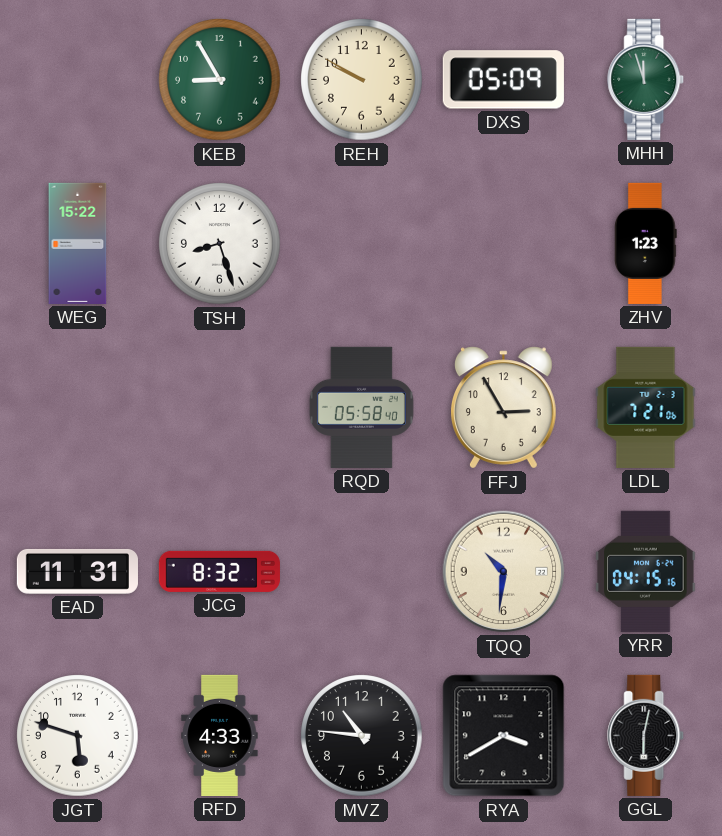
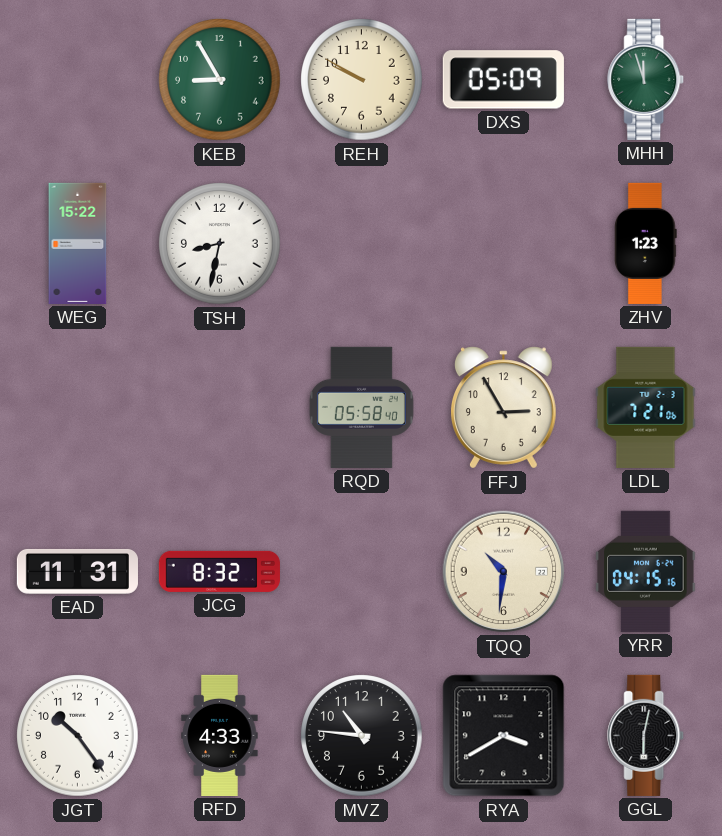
TSH: 8:27 -> 8:32 (220, 244)
JGT: 5:48 -> 10:24 (78, 736)
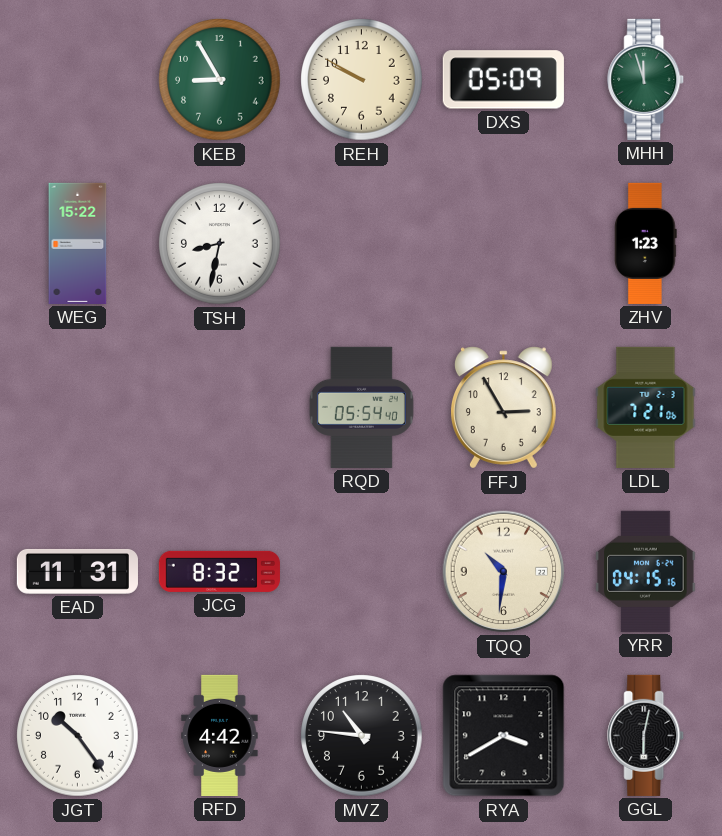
RQD: 05:58 -> 05:54 (361, 407)
RFD: 4:33 -> 4:42 (220, 735)
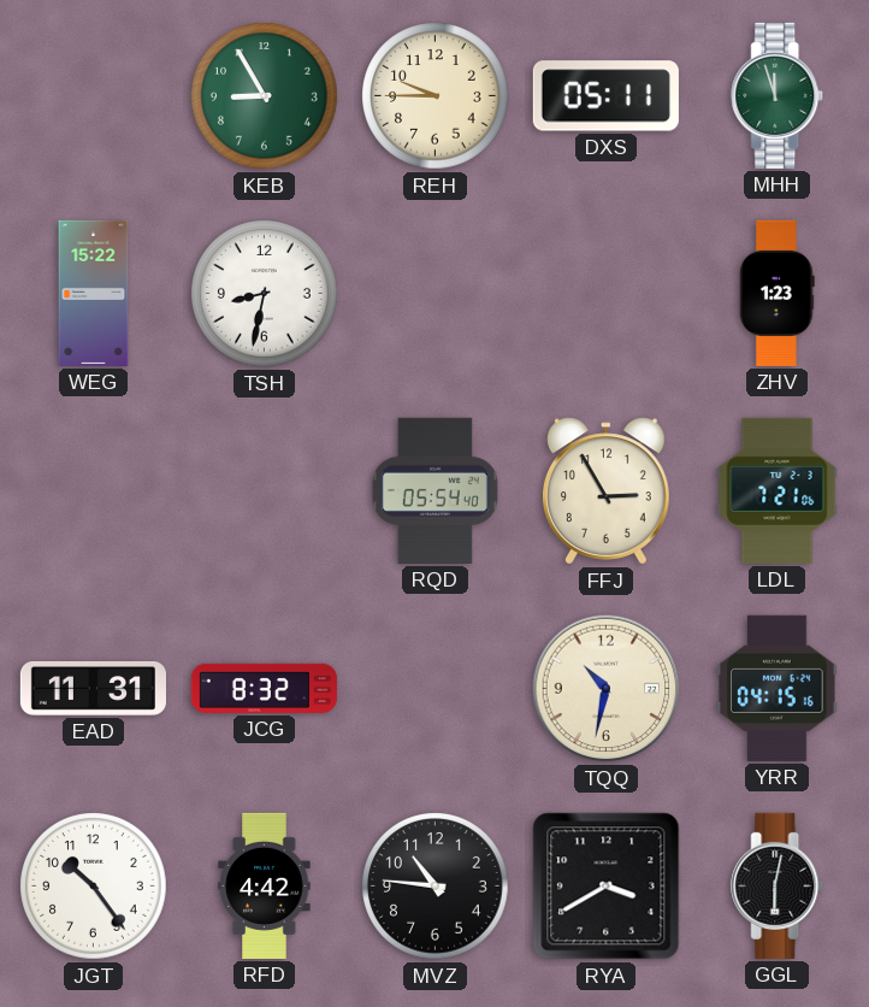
REH: 9:50 -> 9:45 (436, 96)
DXS: 05:09 -> 05:11 (605, 96)
TQQ: 10:31 -> 10:32 (607, 689)
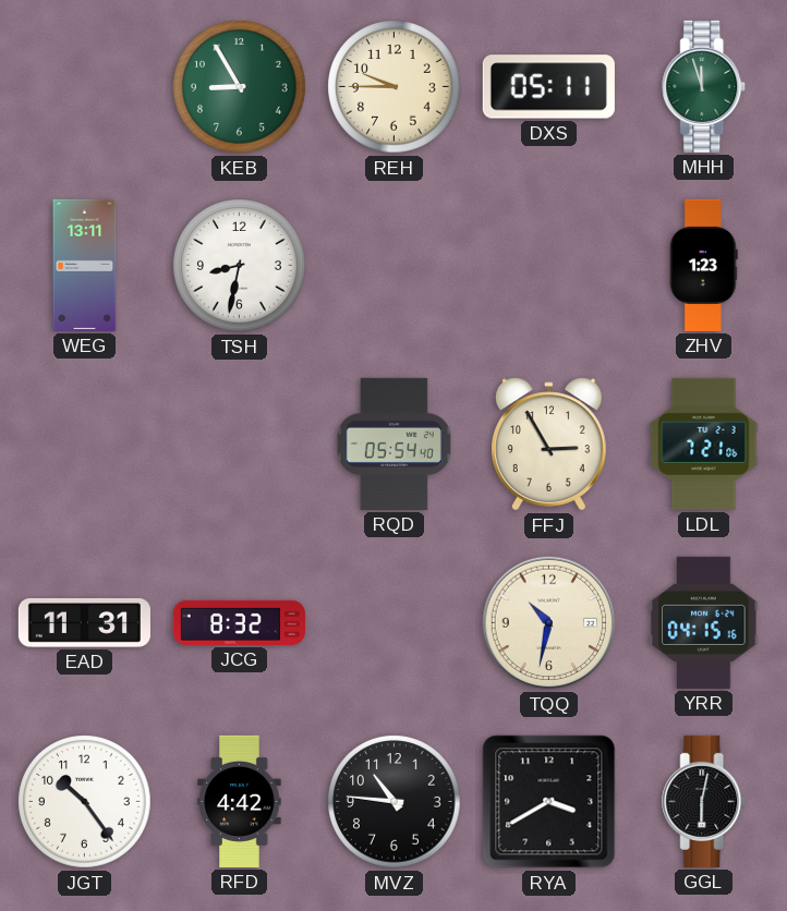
WEG: 15:22 -> 13:11 (85, 265)
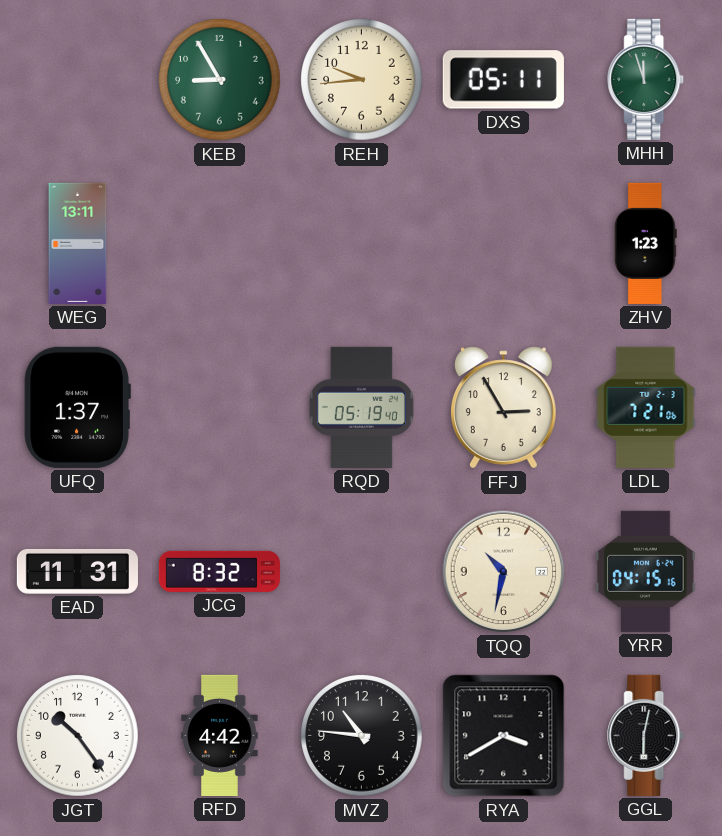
REH: 9:45 -> 9:44 (362, 80)
TSH: 8:32 -> none (240, 266)
UFQ: none -> 1:37 (77, 407)
RQD: 05:54 -> 05:19 (361, 407)
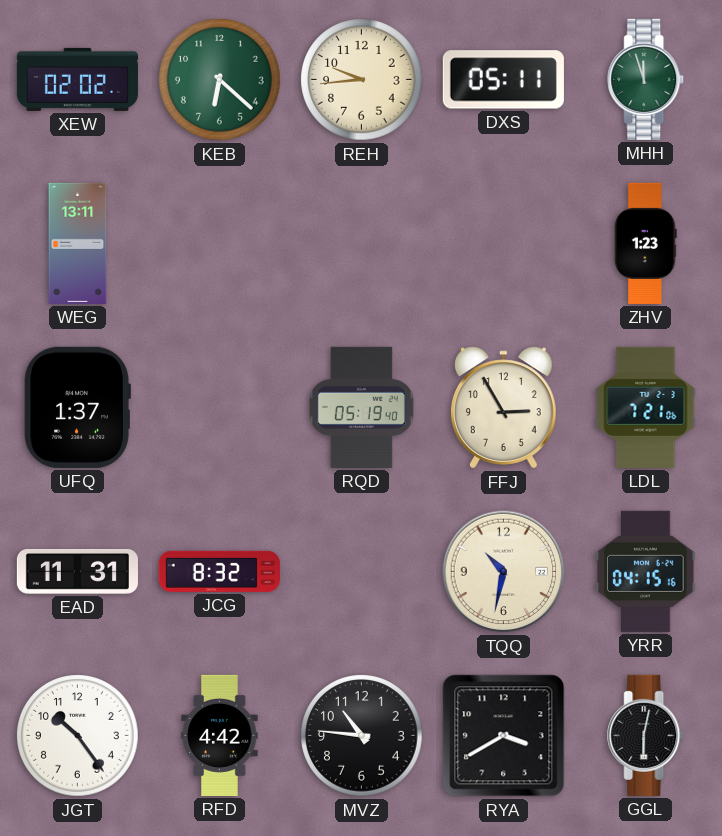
XEW: none -> 02:02 (77, 79)
KEB: 8:55 -> 6:22 (220, 80)
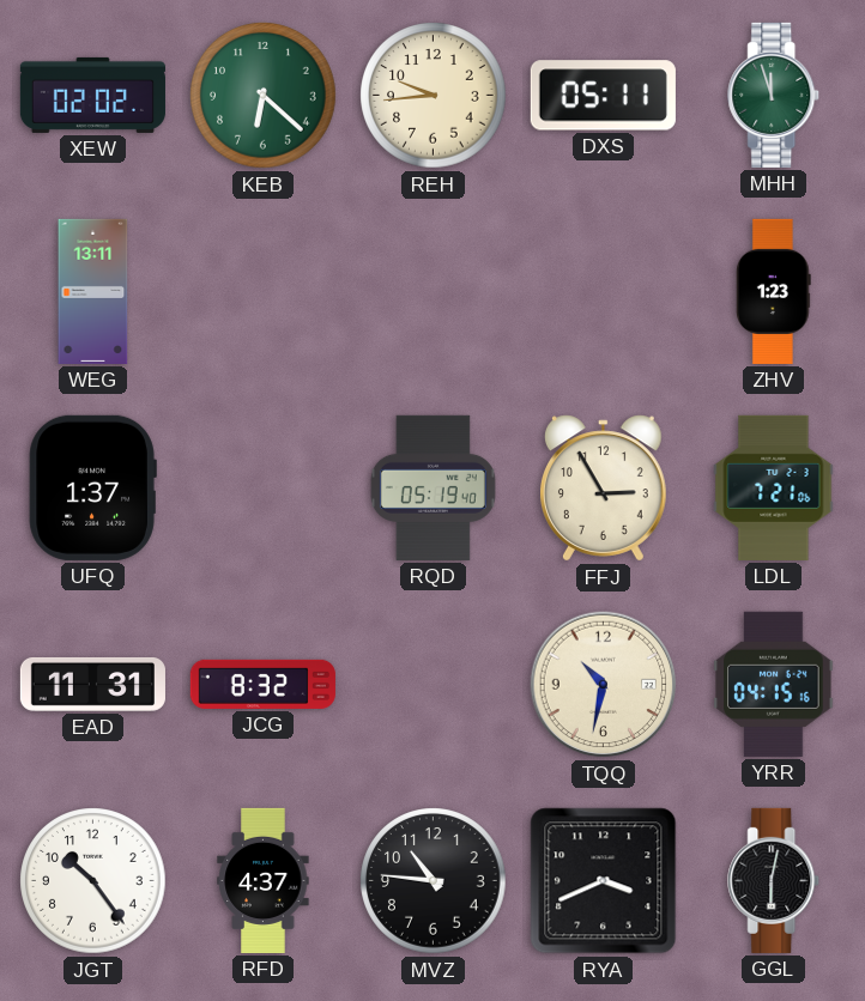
RFD: 4:42 -> 4:37 (264, 880)
RYA: 3:40 -> 3:41 (604, 881)
